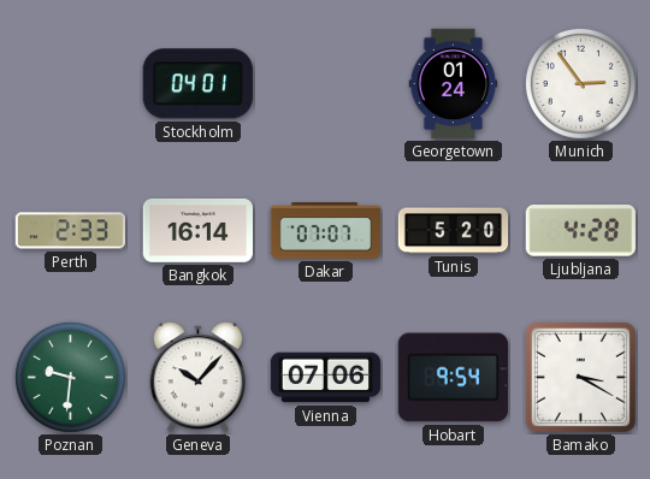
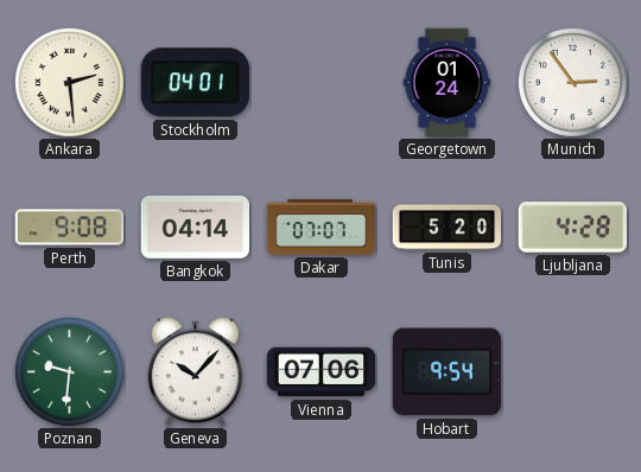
Ankara: none -> 2:29 (69, 82)
Perth: 2:33 -> 9:08 (70, 228)
Bangkok: 16:14 -> 04:14 (195, 227)
Bamako: 3:20 -> none (580, 377)
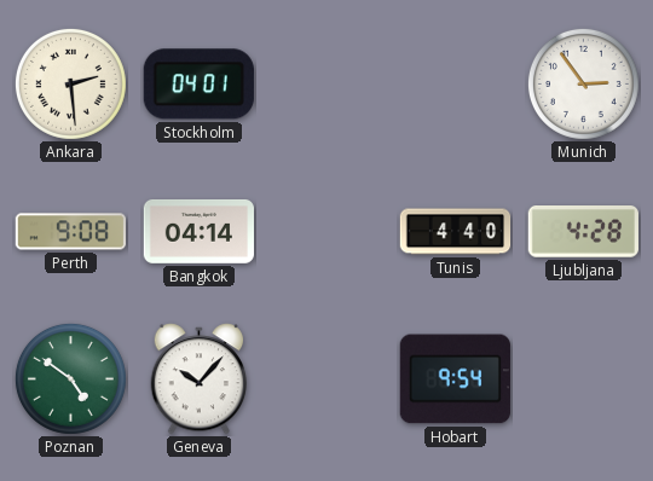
Georgetown: 01:24 -> none (448, 83)
Dakar: 07:07 -> none (322, 228)
Tunis: 5:20 -> 4:40 (456, 232)
Poznan: 9:31 -> 4:51 (70, 378)
Vienna: 07:06 -> none (322, 372)
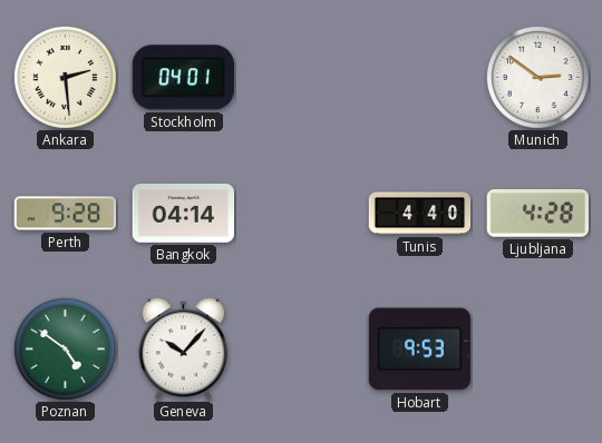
Munich: 2:54 -> 2:51 (537, 77)
Perth: 9:08 -> 9:28 (66, 214)
Hobart: 9:54 -> 9:53 (419, 350)
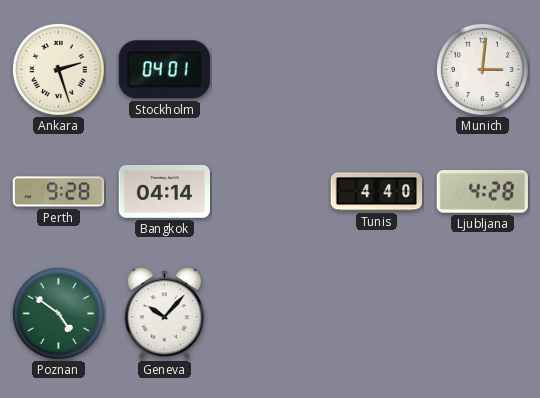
Ankara: 2:29 -> 2:27 (58, 69)
Munich: 2:51 -> 3:01 (482, 69)
Hobart: 9:53 -> none (419, 350)
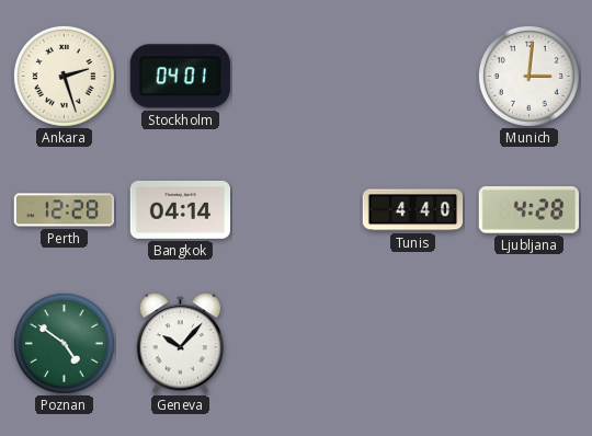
Perth: 9:28 -> 12:28 (65, 210)
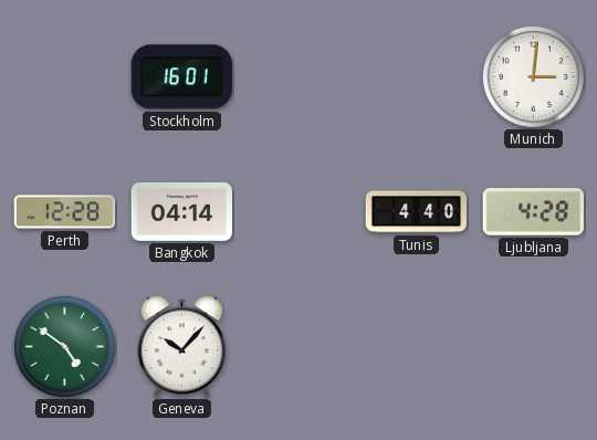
Ankara: 2:27 -> none (64, 76)
Stockholm: 04:01 -> 16:01 (181, 77)
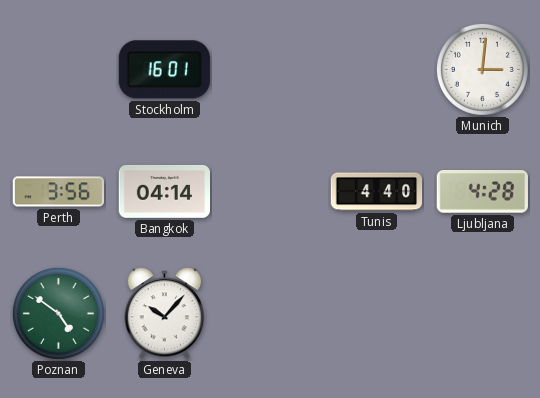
Perth: 12:28 -> 3:56 (59, 192)
